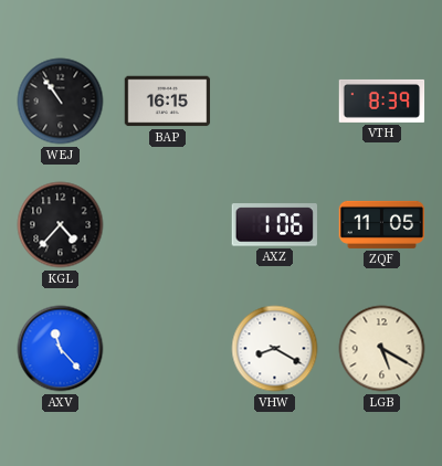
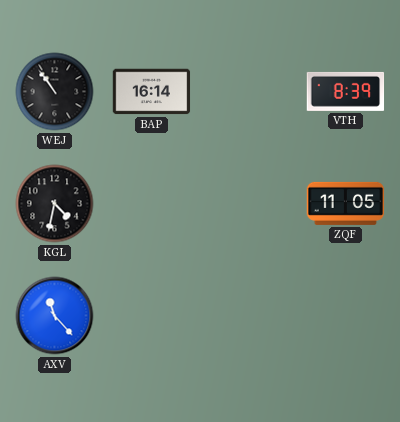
BAP: 16:15 -> 16:14 (152, 92)
KGL: 4:37 -> 4:32 (55, 204)
AXZ: 1:06 -> none (274, 225)
VHW: 8:20 -> none (275, 349)
LGB: 5:20 -> none (382, 349)
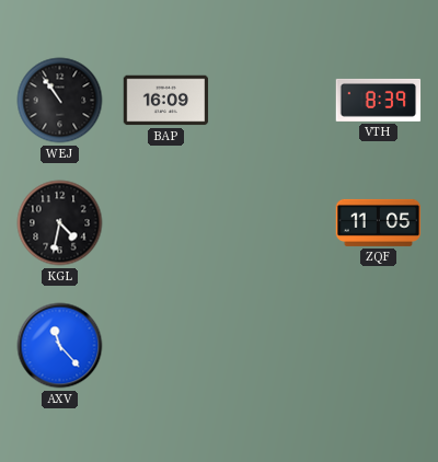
BAP: 16:14 -> 16:09 (166, 101)
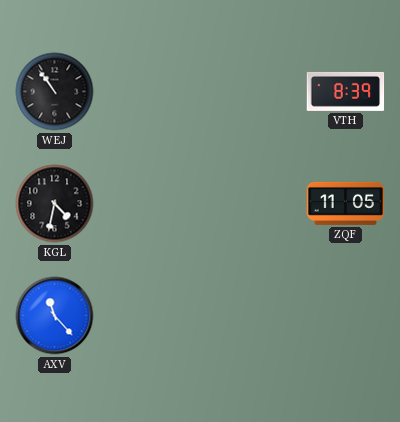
BAP: 16:09 -> none (166, 101)
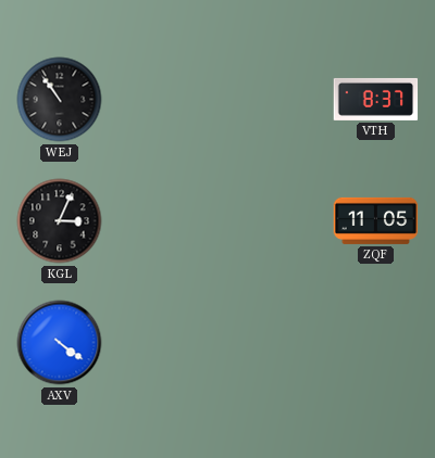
VTH: 8:39 -> 8:37 (376, 99)
KGL: 4:32 -> 3:04 (60, 221)
AXV: 11:23 -> 4:21 (60, 343)
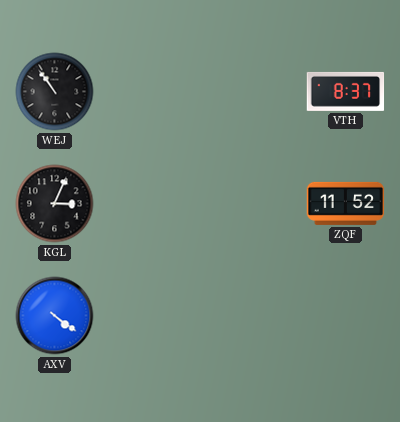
ZQF: 11:05 -> 11:52 (346, 203)
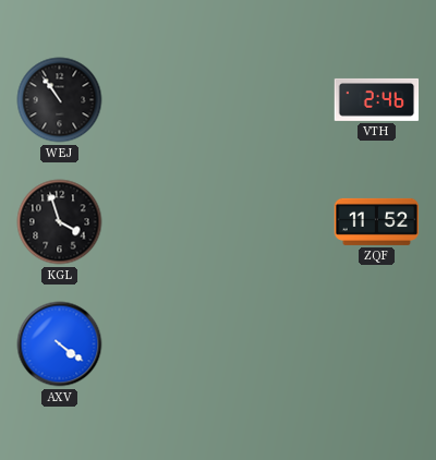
VTH: 8:37 -> 2:46 (377, 99)
KGL: 3:04 -> 3:57 (60, 222)
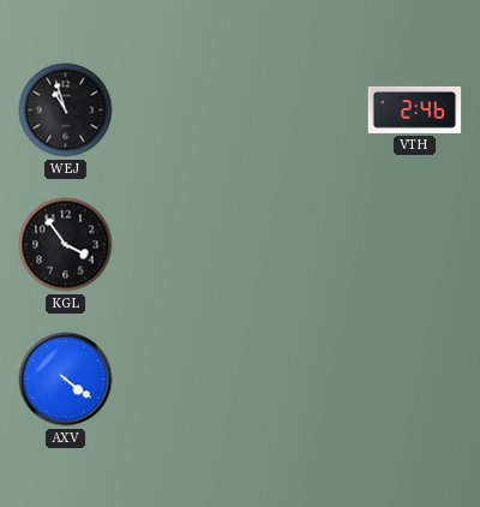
WEJ: 10:54 -> 10:57 (66, 111)
KGL: 3:57 -> 3:54 (66, 245)
ZQF: 11:52 -> none (377, 221)
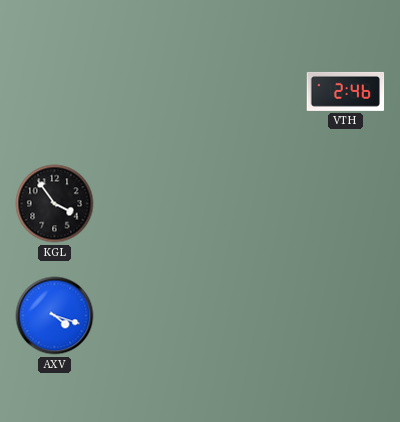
WEJ: 10:57 -> none (66, 111)
AXV: 4:21 -> 4:18 (55, 316)
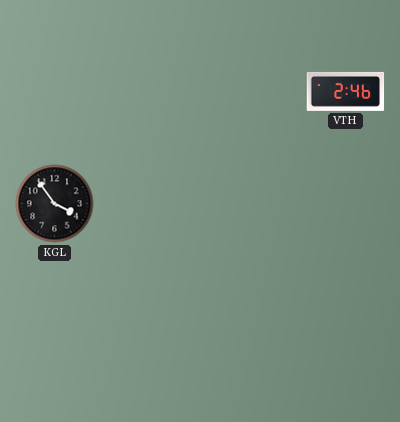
AXV: 4:18 -> none (55, 316)
